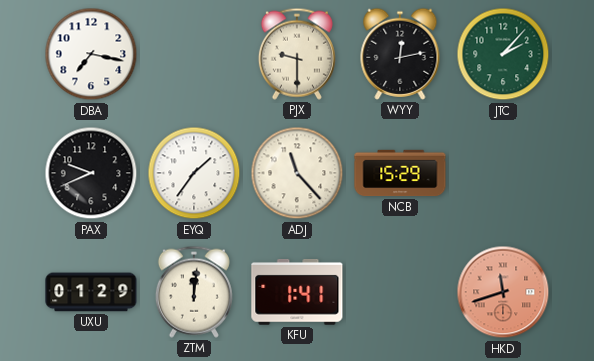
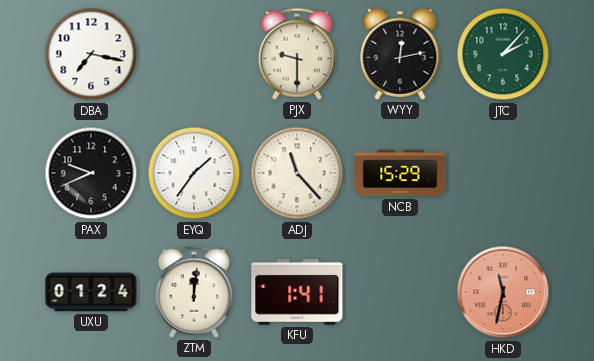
UXU: 01:29 -> 01:24 (91, 292)
HKD: 11:42 -> 11:32 (503, 292)
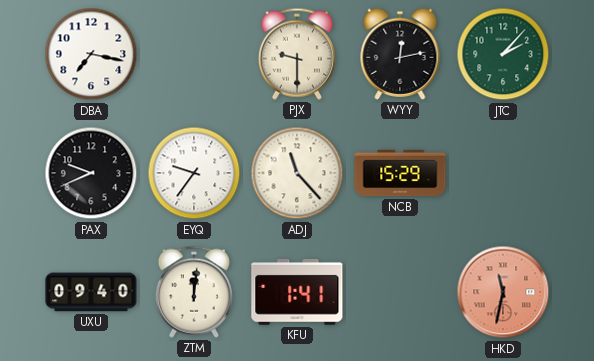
EYQ: 1:36 -> 9:36 (194, 173)
UXU: 01:24 -> 09:40 (91, 292)
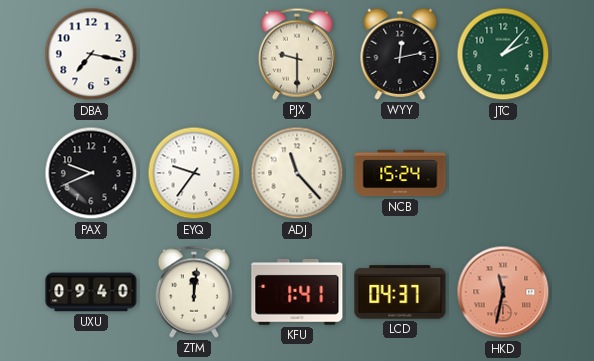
NCB: 15:29 -> 15:24 (400, 173)
LCD: none -> 04:37 (400, 292)
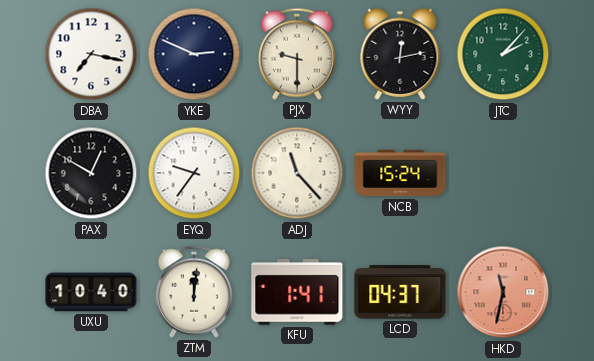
YKE: none -> 2:49 (194, 54)
PAX: 9:41 -> 12:50 (91, 173)
UXU: 09:40 -> 10:40 (91, 292)
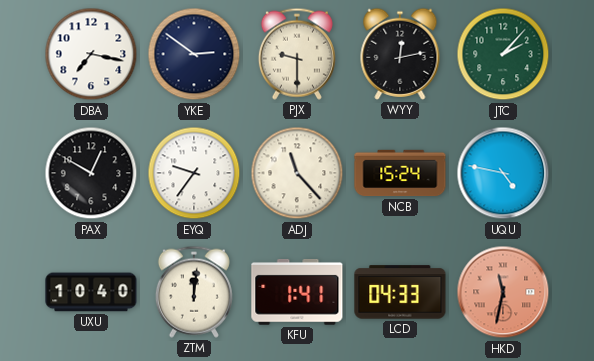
YKE: 2:49 -> 2:51 (194, 54)
UQU: none -> 4:47 (503, 173)
LCD: 04:37 -> 04:33 (400, 292)
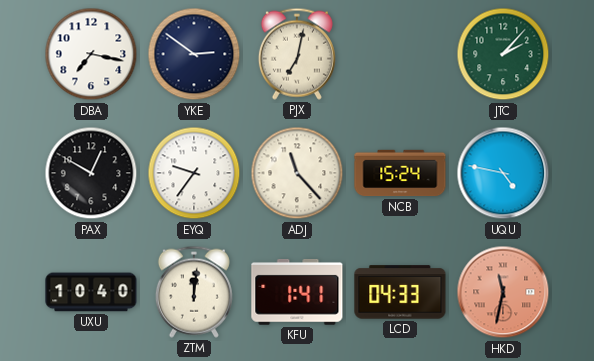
PJX: 9:30 -> 7:02 (297, 54)
WYY: 12:13 -> none (400, 54)
